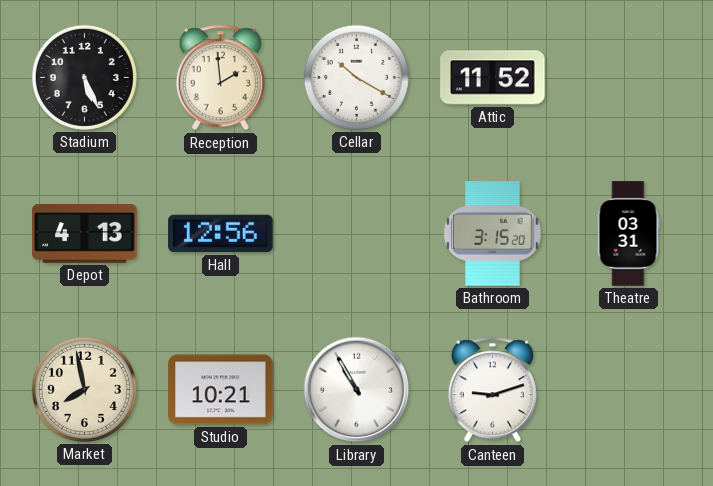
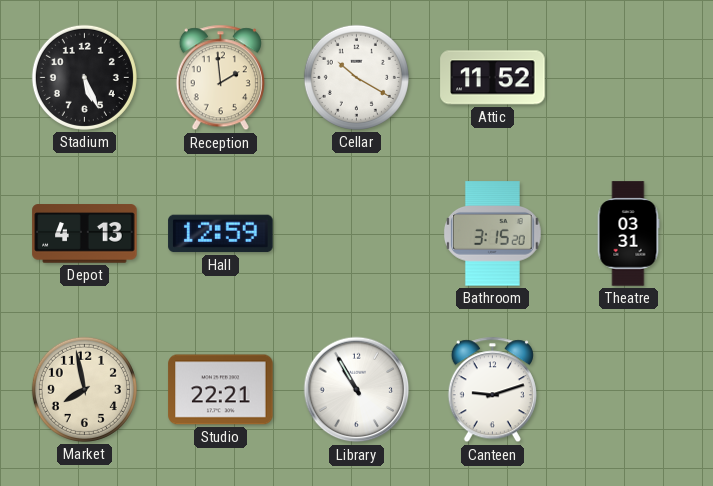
Hall: 12:56 -> 12:59 (221, 234)
Studio: 10:21 -> 22:21 (221, 390)
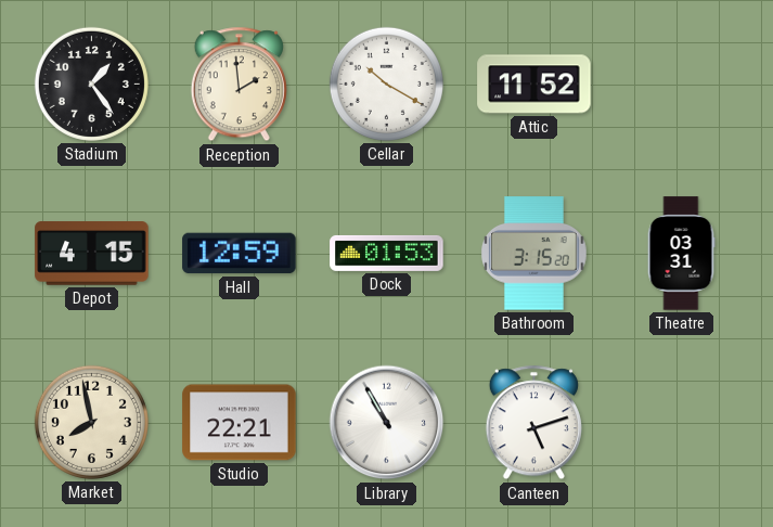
Stadium: 5:26 -> 1:24 (91, 83)
Depot: 4:13 -> 4:15 (92, 254)
Dock: none -> 01:53 (387, 253)
Canteen: 9:12 -> 5:12 (533, 423)
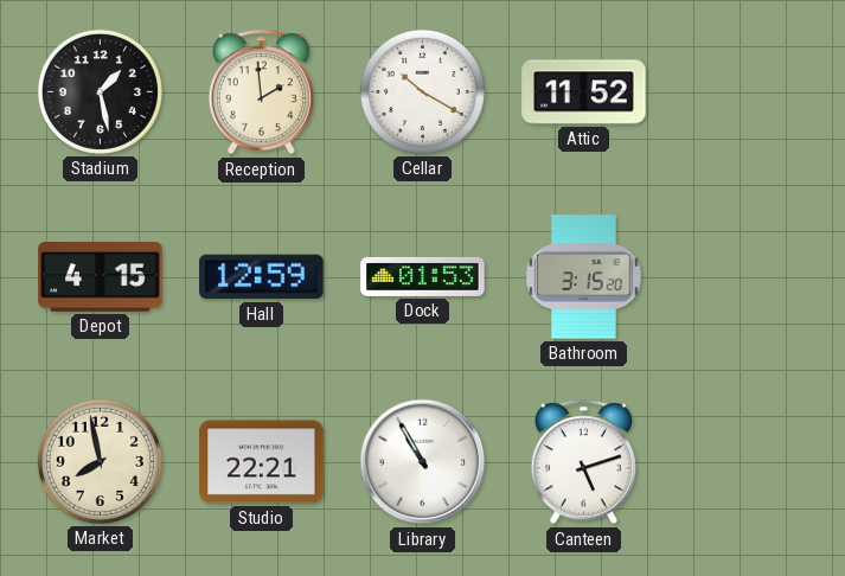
Stadium: 1:24 -> 1:28 (100, 91)
Theatre: 03:31 -> none (681, 254)
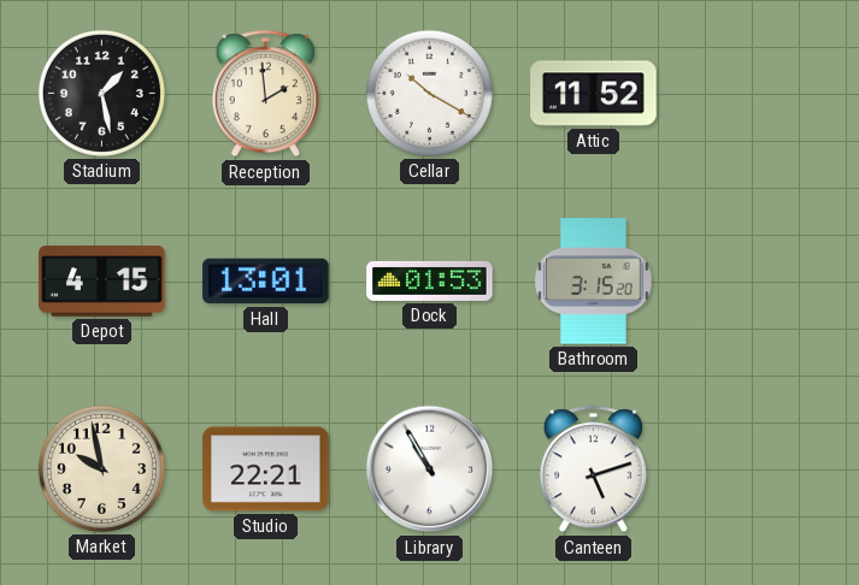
Hall: 12:59 -> 13:01 (266, 282)
Market: 7:58 -> 9:58 (101, 468)
